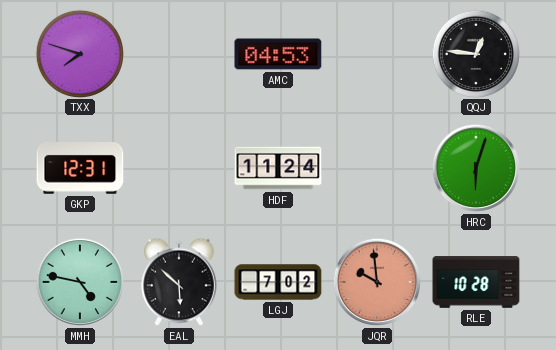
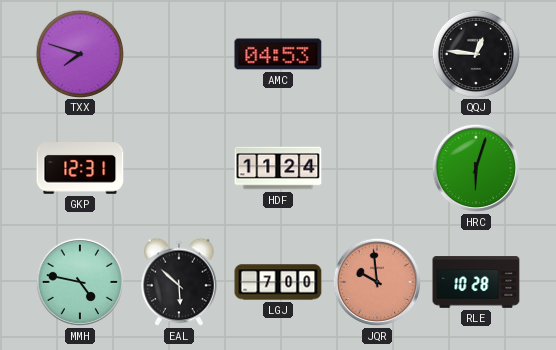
LGJ: 7:02 -> 7:00 (278, 282)
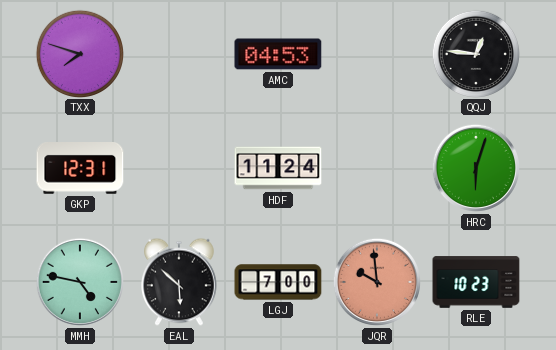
RLE: 10:28 -> 10:23 (476, 282)
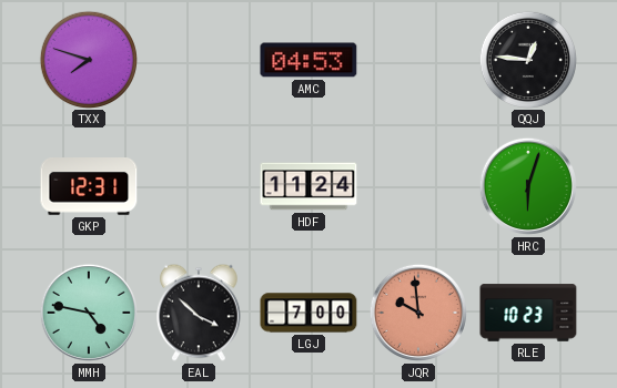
EAL: 5:52 -> 3:52 (200, 313)
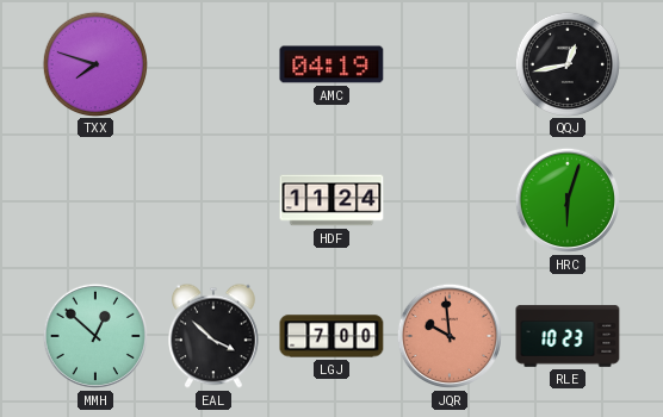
AMC: 04:53 -> 04:19 (331, 64)
QQJ: 12:46 -> 12:43 (566, 63)
GKP: 12:31 -> none (89, 187)
MMH: 4:47 -> 12:52 (95, 336)
